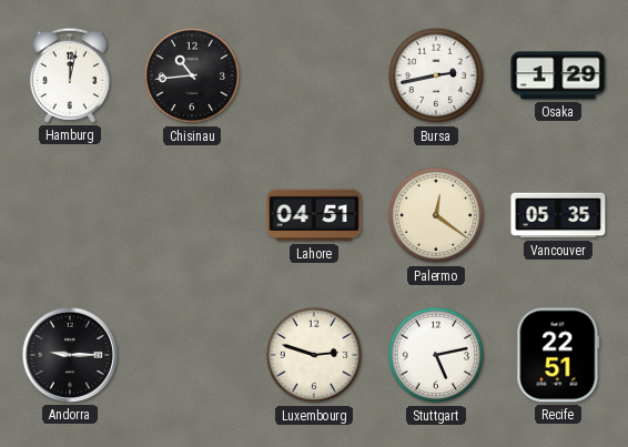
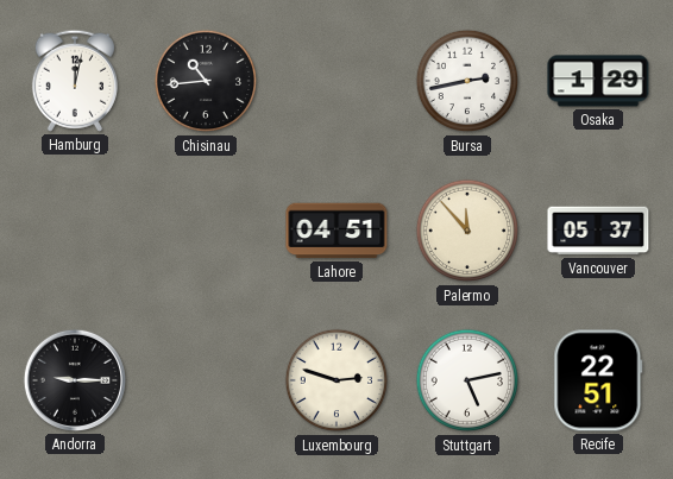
Palermo: 12:21 -> 11:53 (467, 231)
Vancouver: 05:35 -> 05:37 (598, 231)
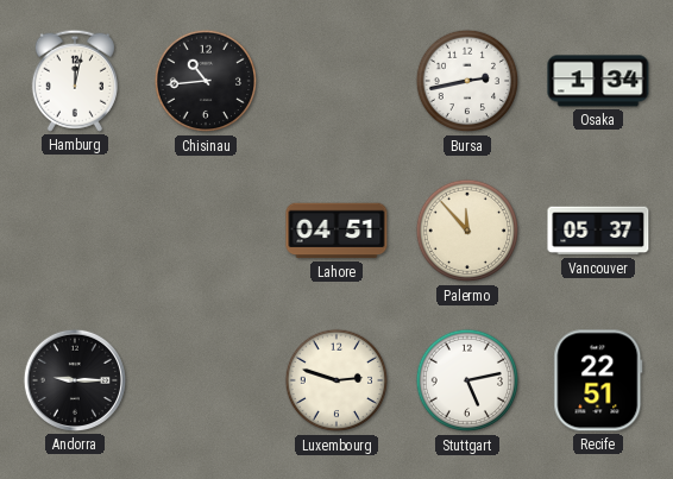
Osaka: 1:29 -> 1:34 (598, 81)
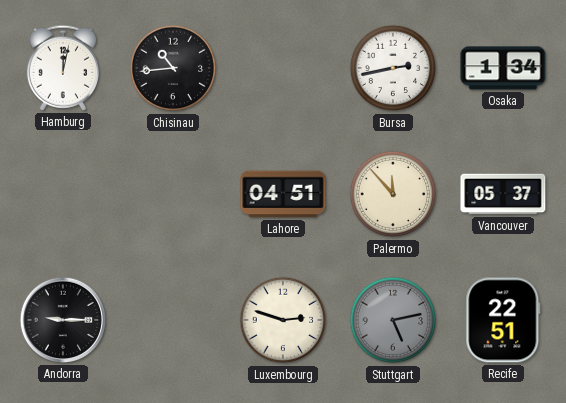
Stuttgart dial: white -> grey (393, 320)
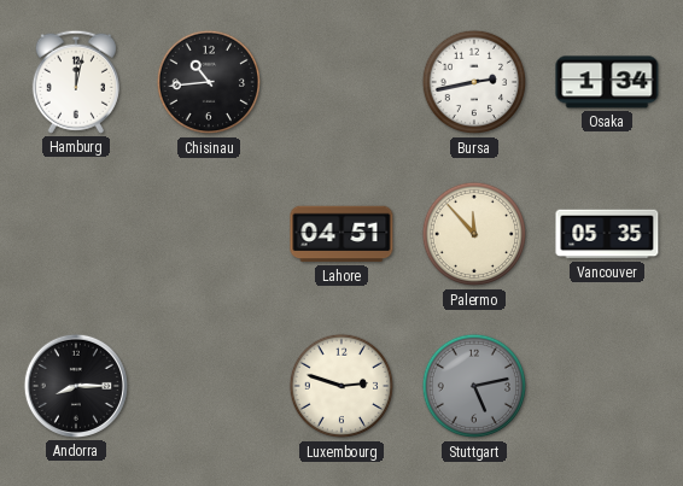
Vancouver: 05:37 -> 05:35 (607, 234)
Andorra: 9:15 -> 8:15 (76, 386)
Recife: 22:51 -> none (503, 320)
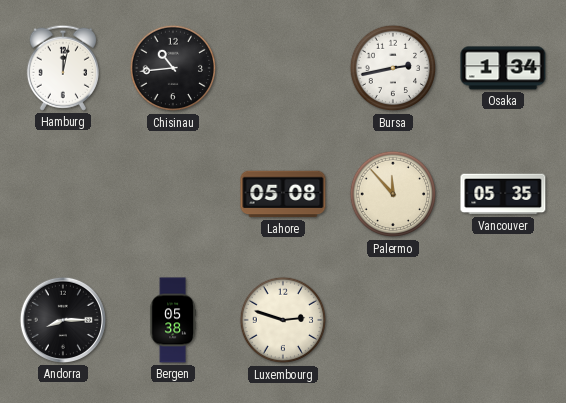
Lahore: 04:51 -> 05:08 (283, 194)
Bergen: none -> 05:38 (172, 320)
Stuttgart: 5:13 -> none (474, 386)
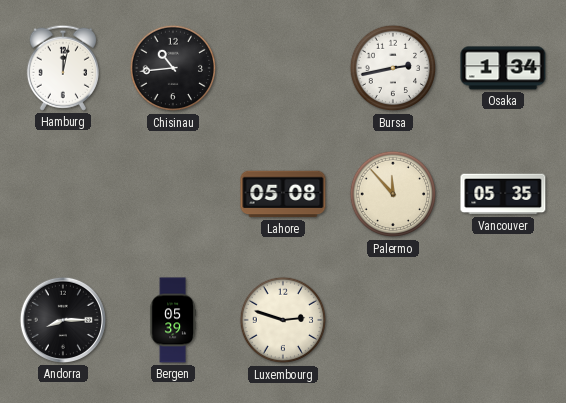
Bergen: 05:38 -> 05:39 (172, 320)
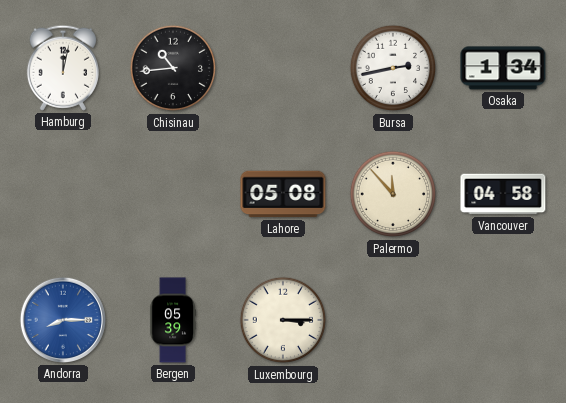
Vancouver: 05:35 -> 04:58 (503, 194)
Andorra dial: black -> blue (63, 320)
Luxembourg: 2:48 -> 3:15 (283, 320)
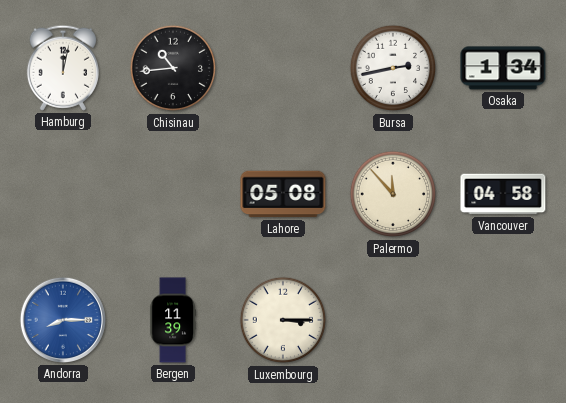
Bergen: 05:39 -> 11:39 (172, 320)
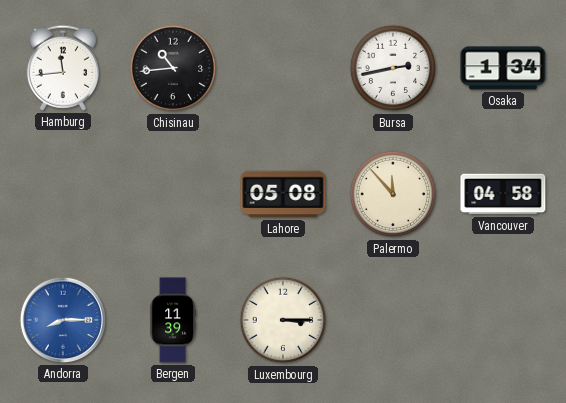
Hamburg: 12:02 -> 11:44 (63, 68)
